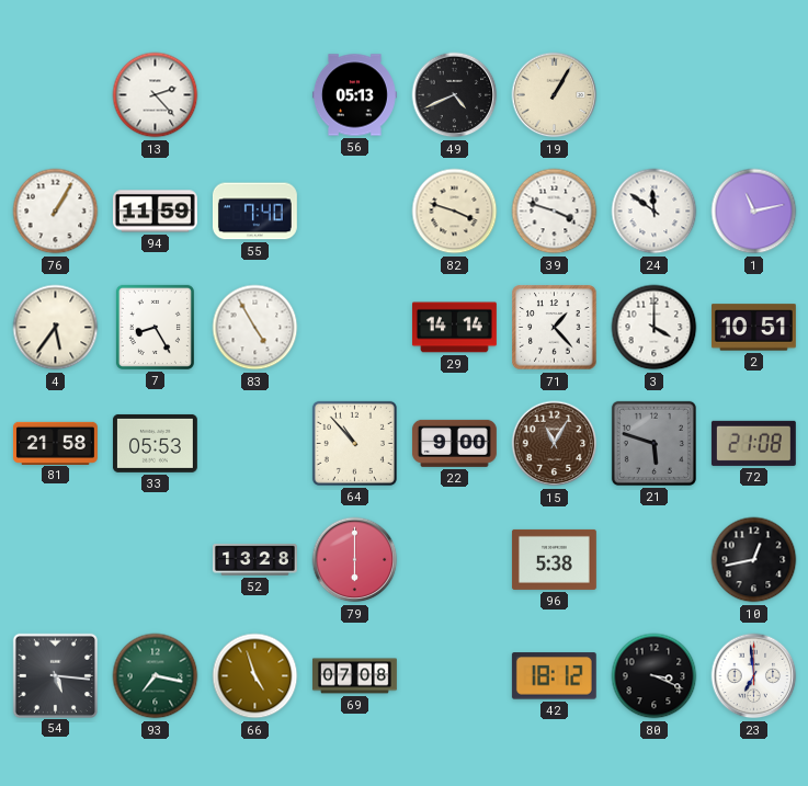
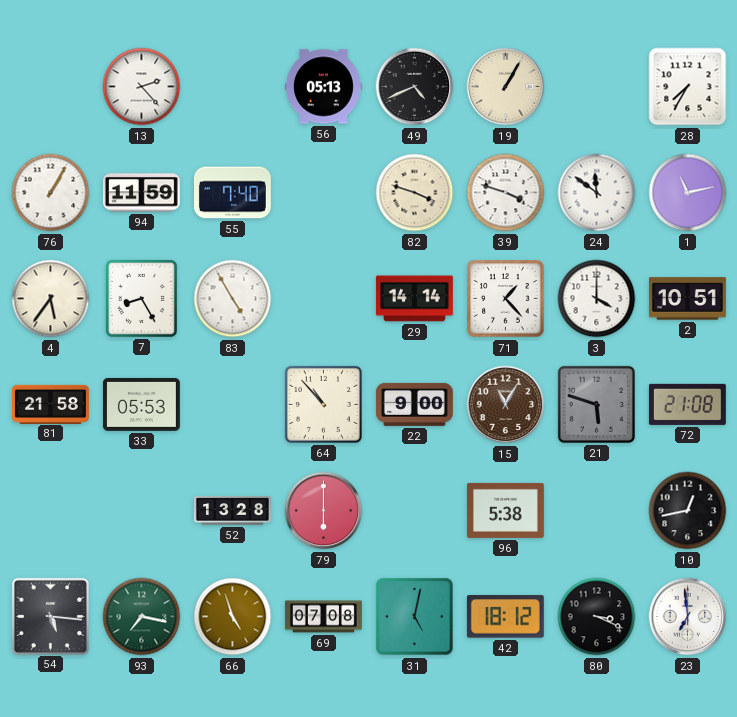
28: none -> 7:35 (688, 87)
31: none -> 5:02 (415, 617)
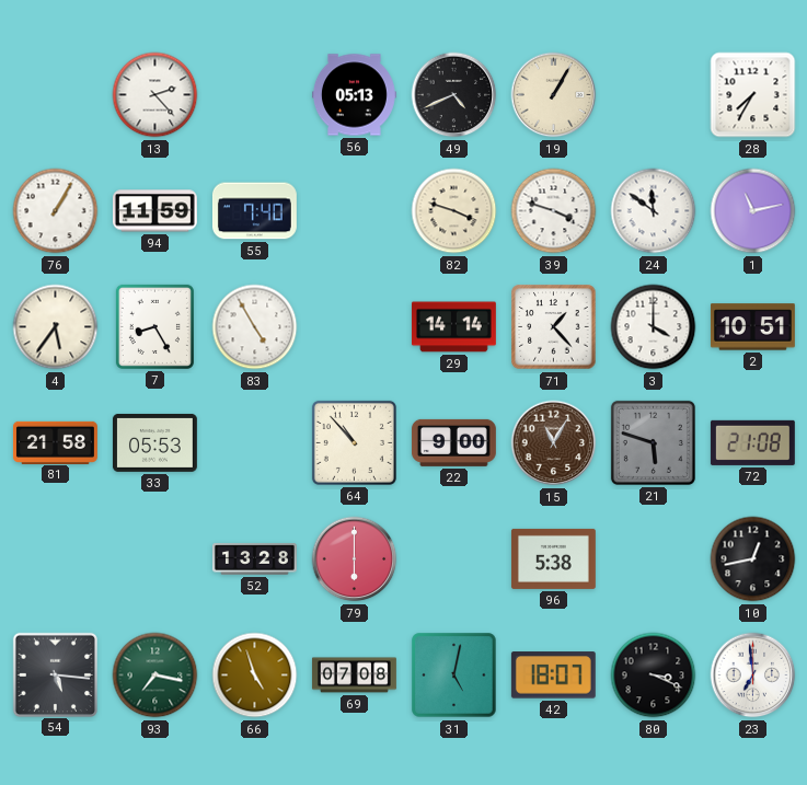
42: 18:12 -> 18:07 (553, 676)
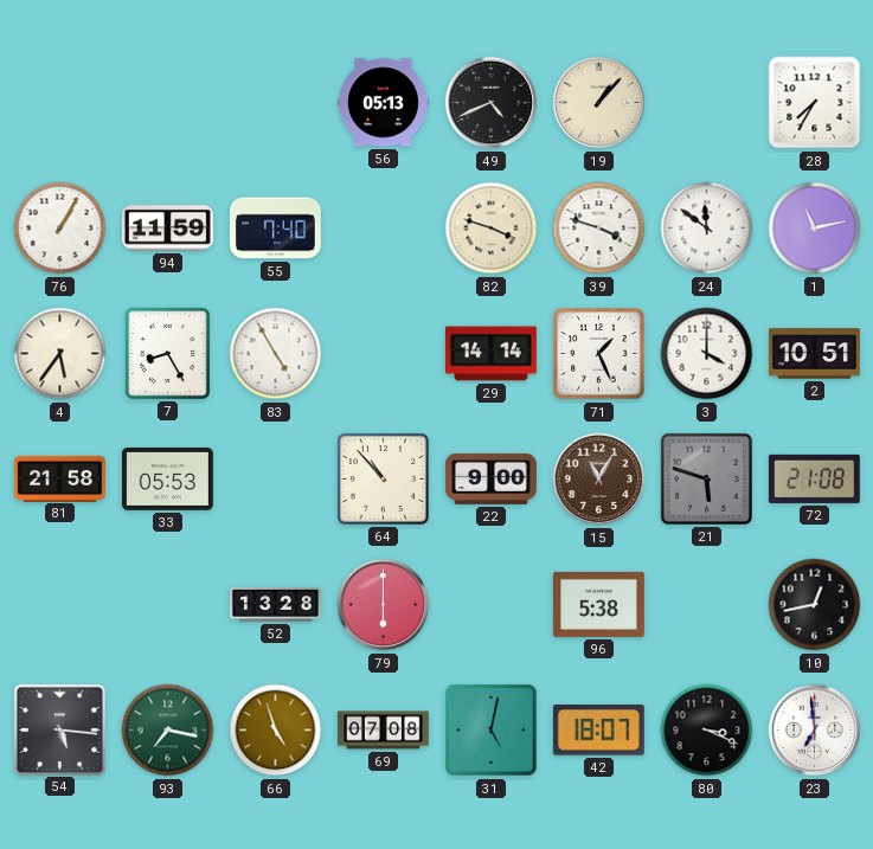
13: 2:23 -> none (155, 95)
19: 1:05 -> 1:07 (599, 103)
71: 1:23 -> 1:26 (599, 354)
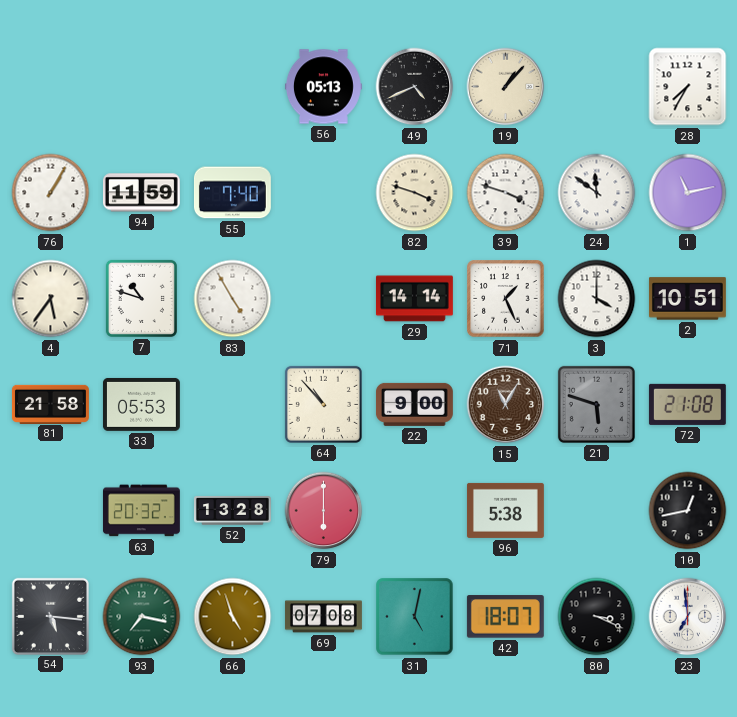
7: 8:25 -> 10:48 (141, 298)
63: none -> 20:32 (141, 511)
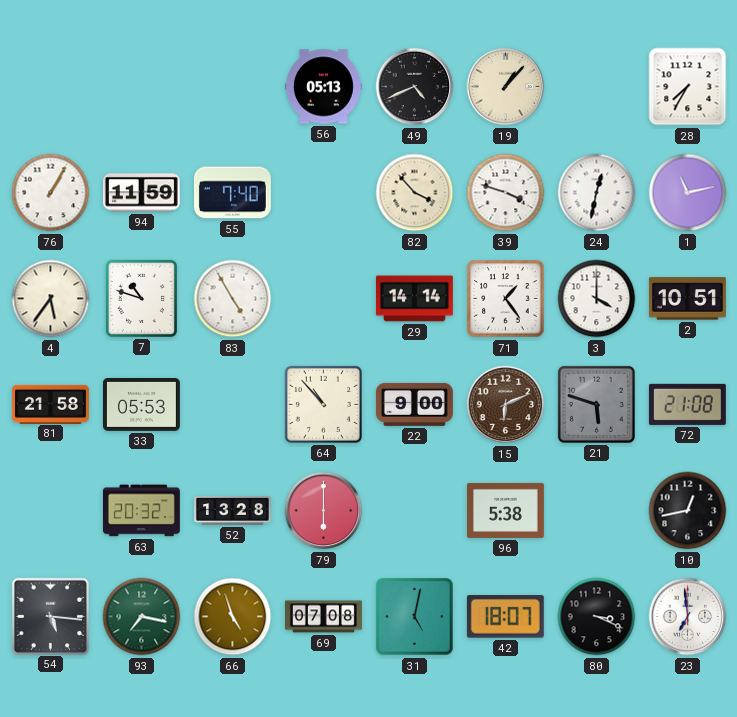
82: 3:48 -> 3:53 (415, 193)
24: 11:51 -> 12:32 (597, 193)
71: 1:26 -> 1:24 (506, 299)
15: 11:05 -> 6:11 (506, 405)
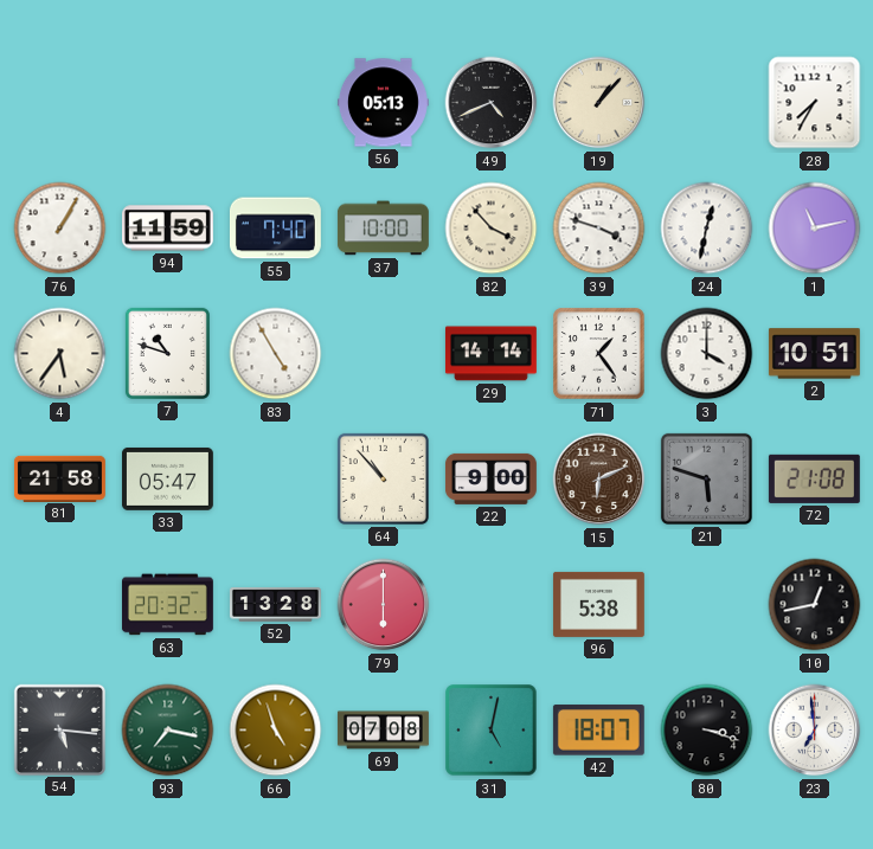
37: none -> 10:00 (383, 229)
33: 05:53 -> 05:47 (167, 478)
80: 3:19 -> 3:18 (707, 731)
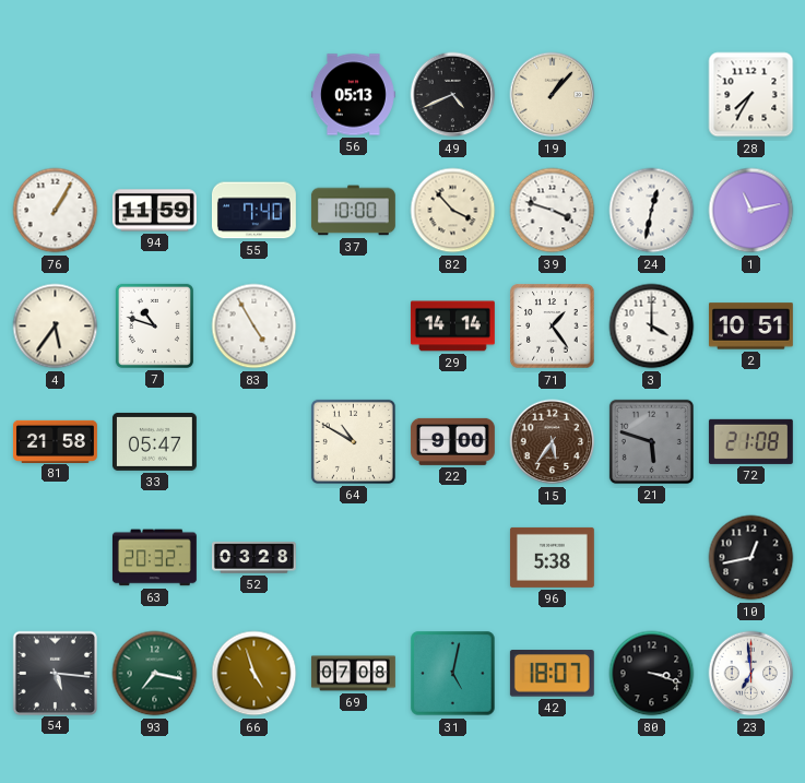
64: 10:53 -> 10:50 (353, 441)
15: 6:11 -> 5:36 (553, 442)
52: 13:28 -> 03:28 (253, 558)
79: 6:00 -> none (384, 605)
